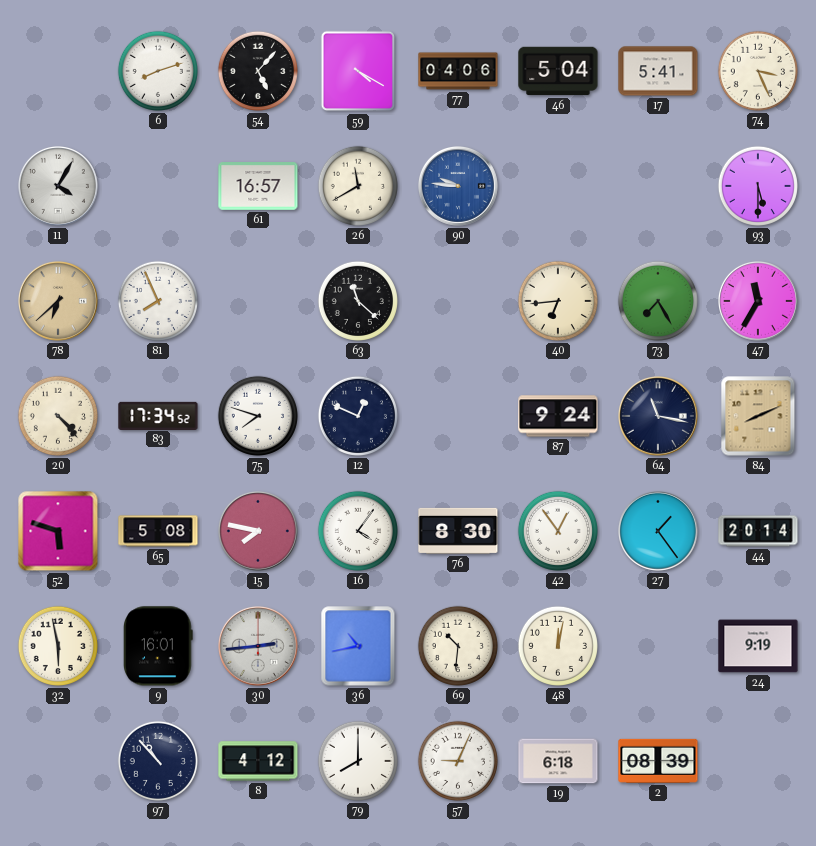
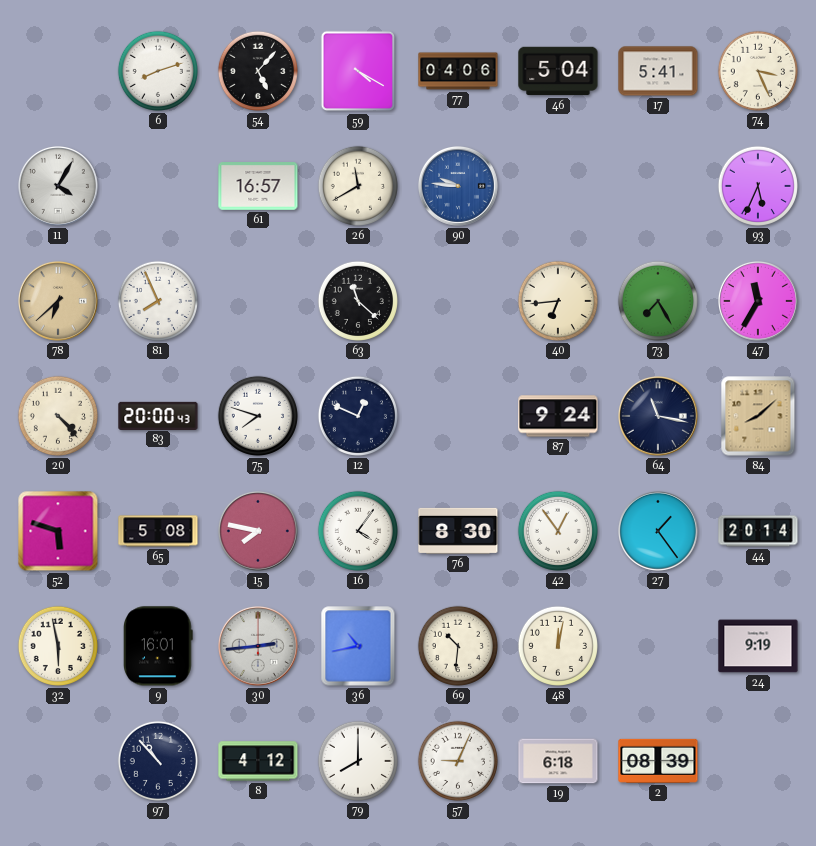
93: 5:30 -> 5:34 (758, 186)
83: 17:34 -> 20:00 (158, 415)
84: 8:11 -> 8:08 (758, 416)
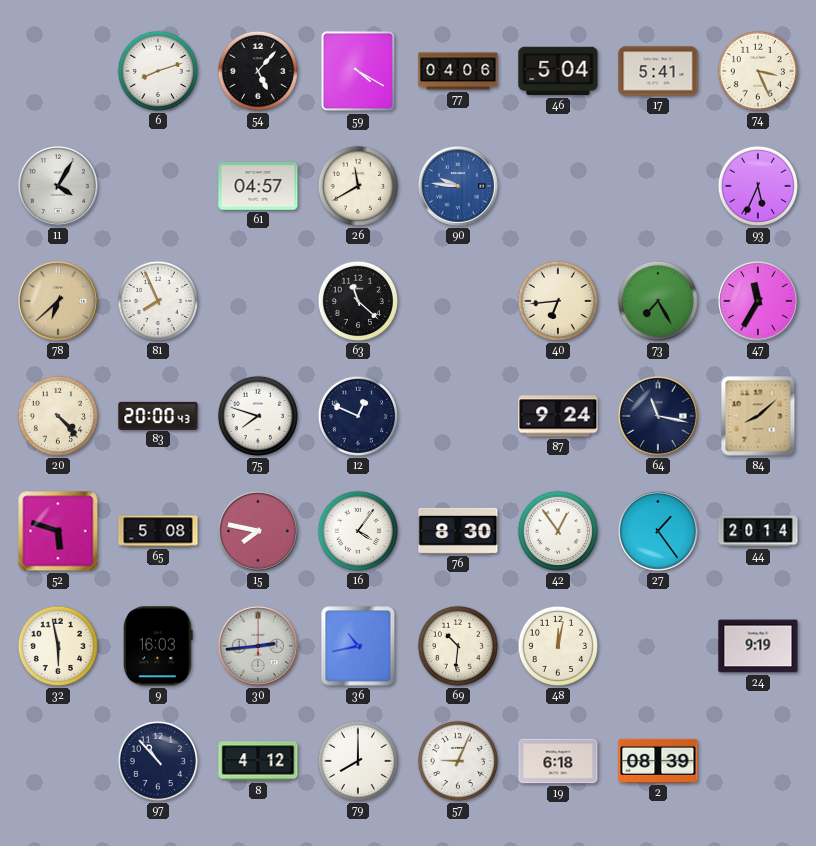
61: 16:57 -> 04:57 (258, 187)
9: 16:01 -> 16:03 (159, 646)
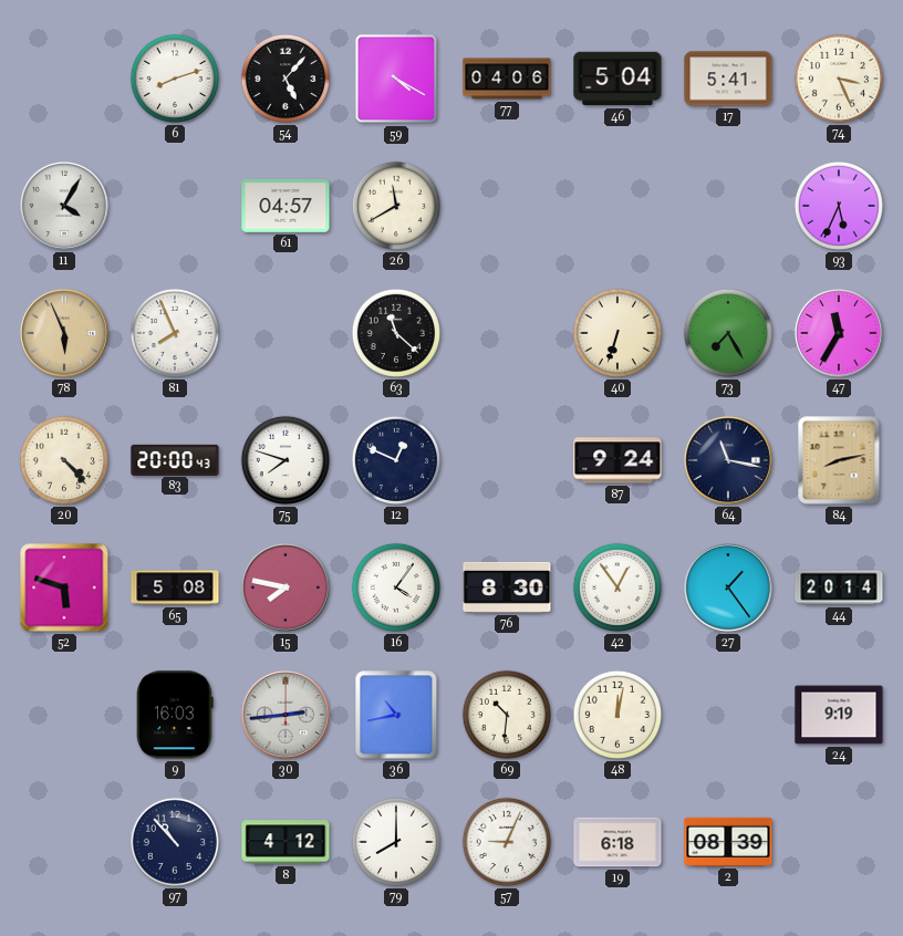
90: 9:46 -> none (458, 186)
78: 6:38 -> 5:56 (64, 333)
40: 6:44 -> 6:33 (617, 333)
84: 8:08 -> 8:13 (839, 460)
32: 5:58 -> none (58, 646)
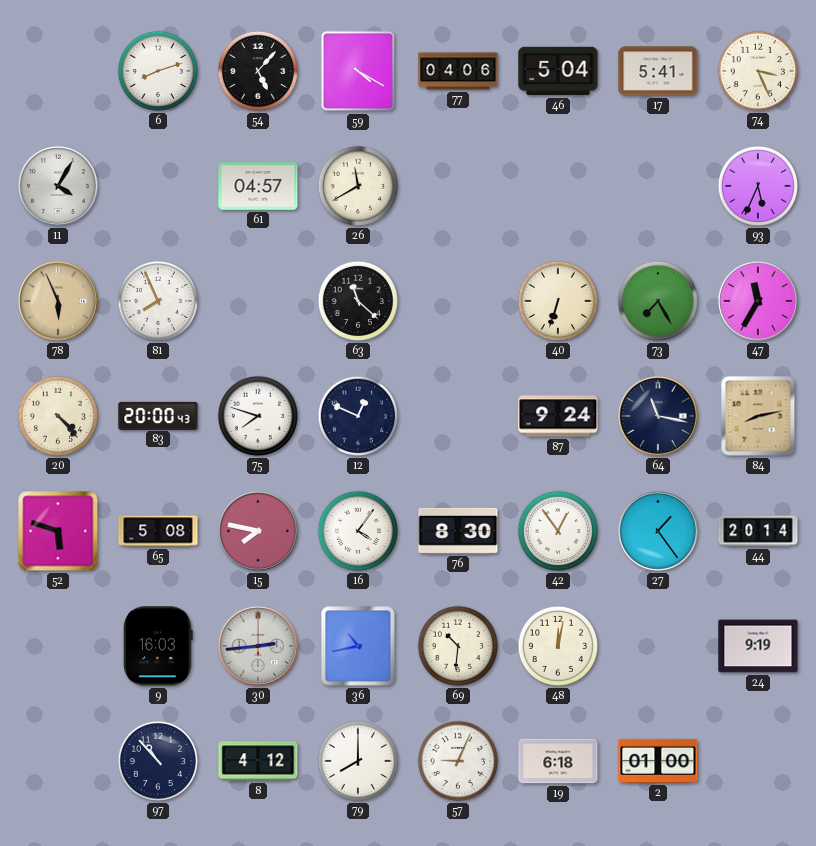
2: 08:39 -> 01:00 (658, 761)
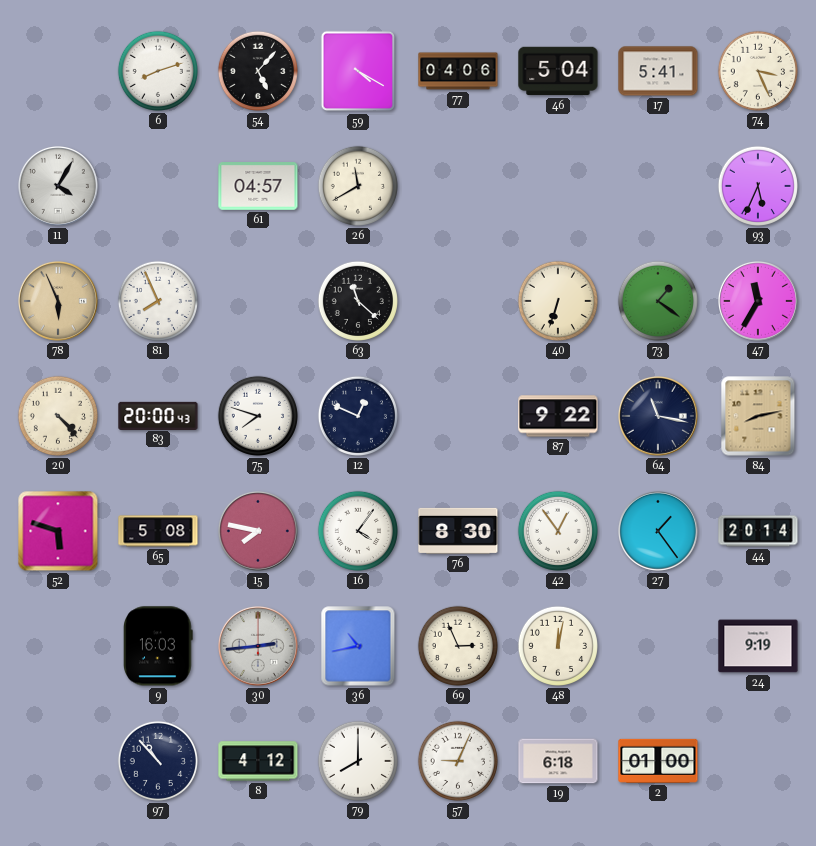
73: 7:25 -> 1:21 (658, 301)
87: 9:24 -> 9:22 (558, 416)
69: 10:31 -> 2:56 (458, 646)
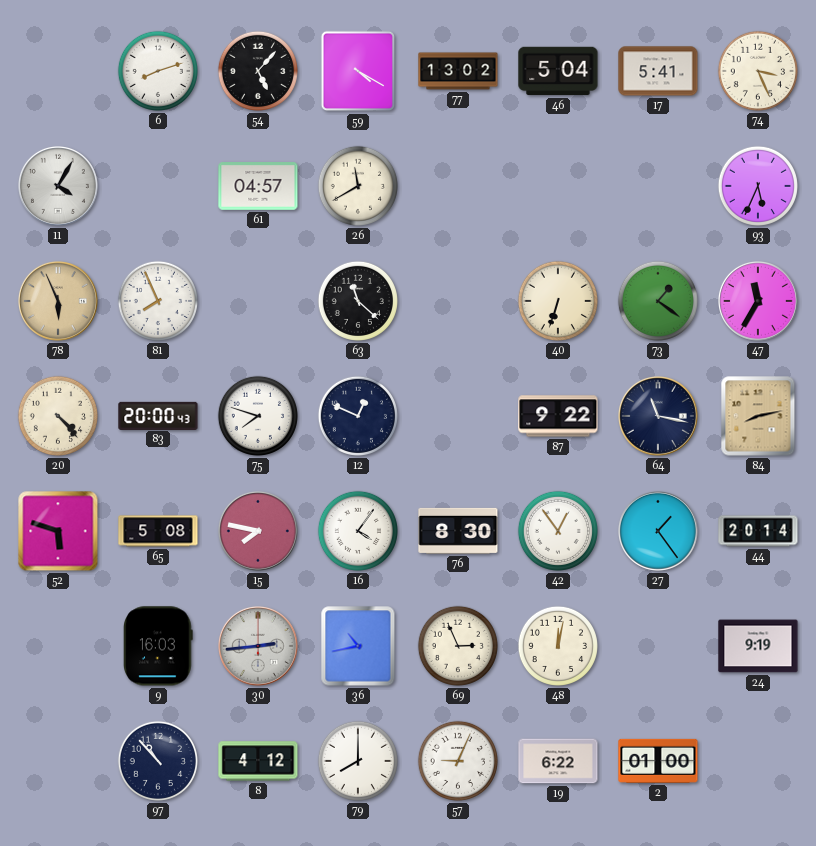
77: 04:06 -> 13:02 (458, 71)
19: 6:18 -> 6:22 (558, 761)
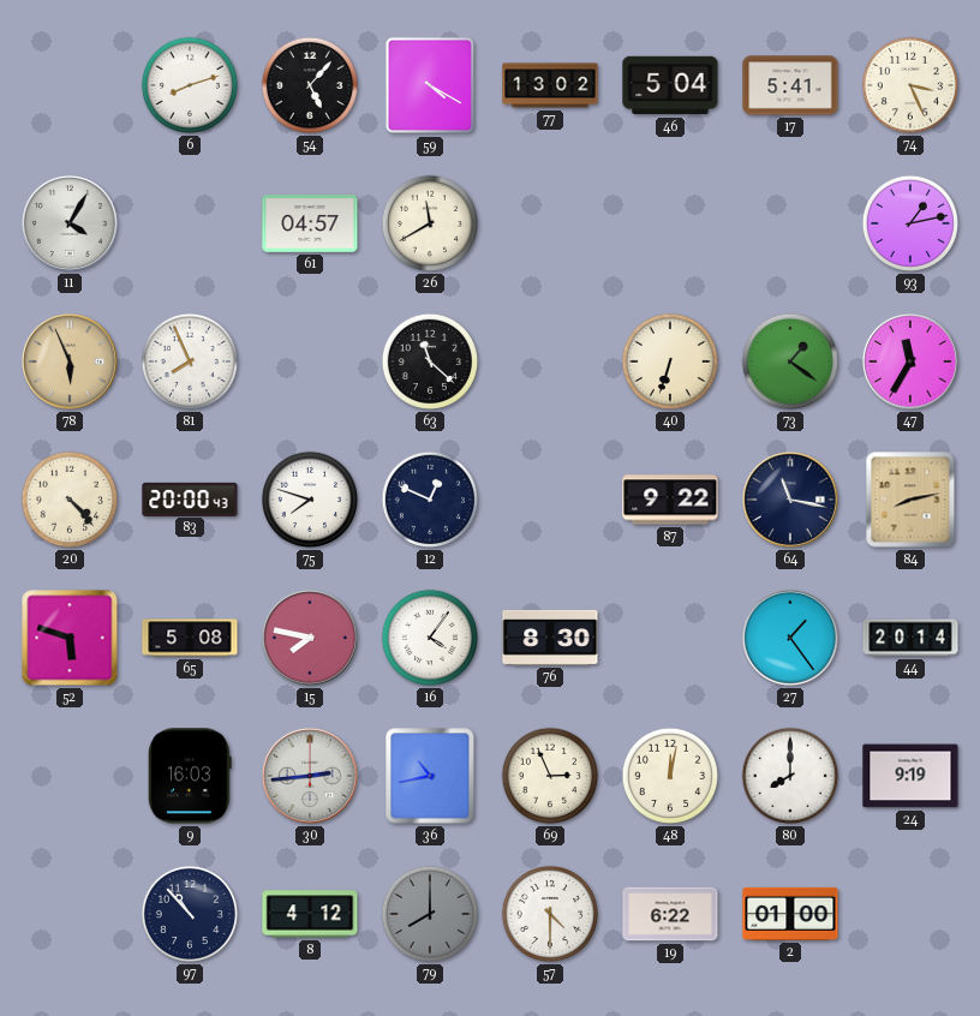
93: 5:34 -> 1:13 (910, 223)
42: 12:54 -> none (558, 531)
80: none -> 8:00 (790, 776)
79 dial: white -> grey (430, 914)
57: 9:04 -> 4:30 (550, 914)
